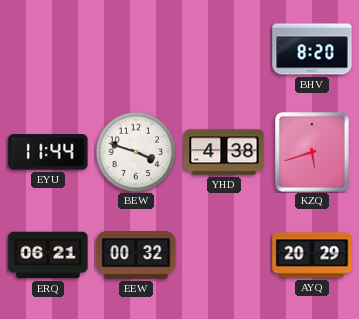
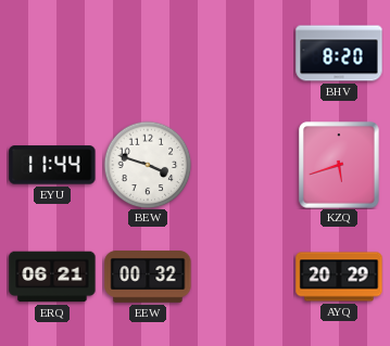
YHD: 4:38 -> none (224, 152)
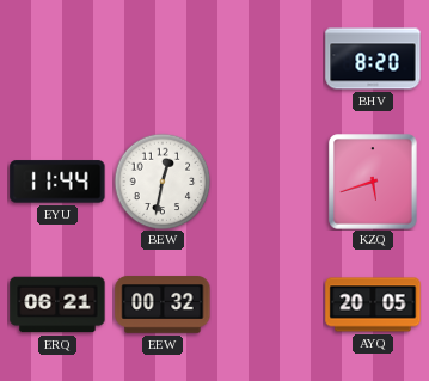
BEW: 3:48 -> 12:32 (163, 182)
AYQ: 20:29 -> 20:05 (373, 305)
